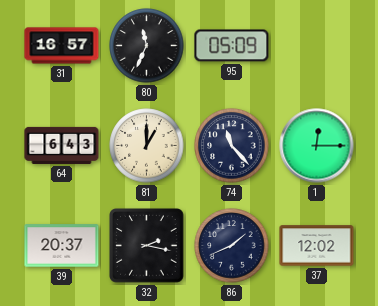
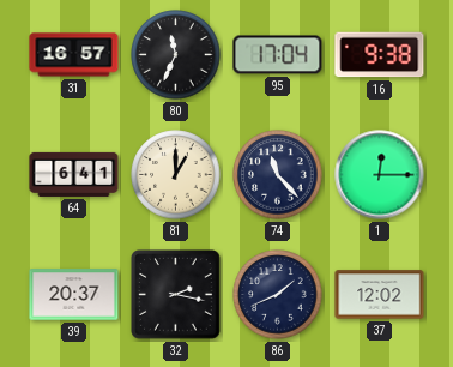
95: 05:09 -> 17:04 (278, 55)
16: none -> 9:38 (380, 55)
64: 6:43 -> 6:41 (74, 174)
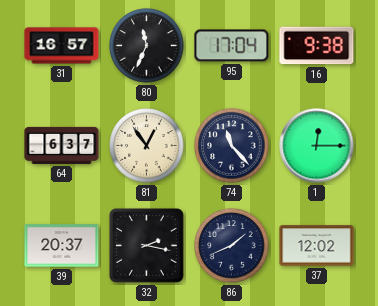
64: 6:41 -> 6:37 (62, 145)
81: 1:00 -> 12:54 (147, 146)
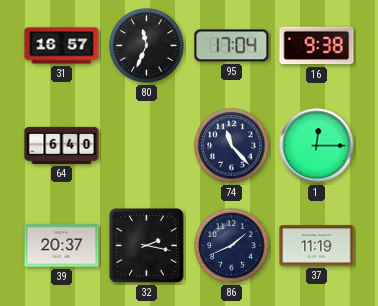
64: 6:37 -> 6:40 (62, 145)
81: 12:54 -> none (147, 146)
37: 12:02 -> 11:19 (317, 246)
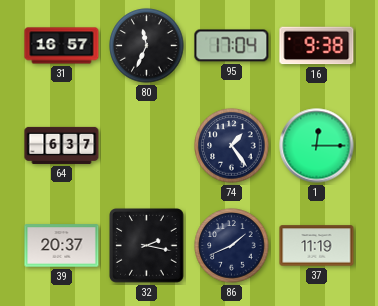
64: 6:40 -> 6:37 (62, 145)
74: 11:23 -> 1:24 (232, 146)
